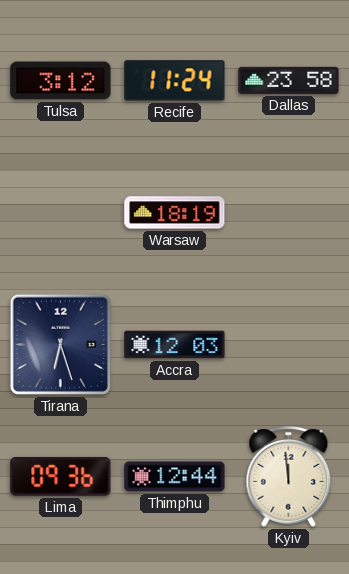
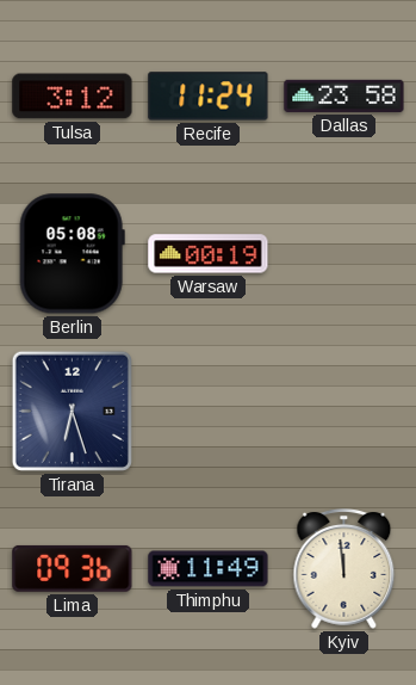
Berlin: none -> 05:08 (72, 254)
Warsaw: 18:19 -> 00:19 (209, 254)
Accra: 12:03 -> none (175, 345)
Thimphu: 12:44 -> 11:49 (209, 569)
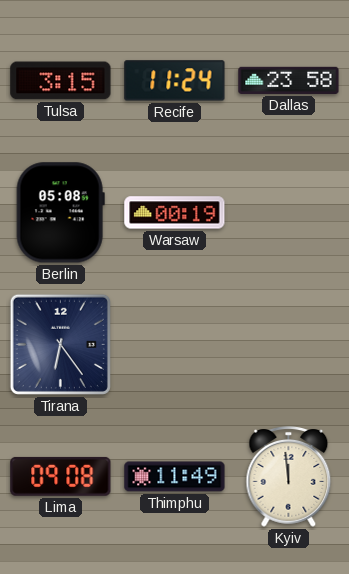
Tulsa: 3:12 -> 3:15 (61, 81)
Tirana: 6:27 -> 6:24 (60, 344)
Lima: 09:36 -> 09:08 (61, 476)
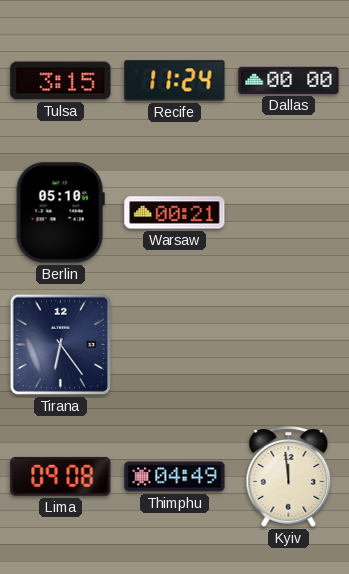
Dallas: 23:58 -> 00:00 (289, 80)
Berlin: 05:08 -> 05:10 (60, 213)
Warsaw: 00:19 -> 00:21 (175, 213)
Thimphu: 11:49 -> 04:49 (175, 477)
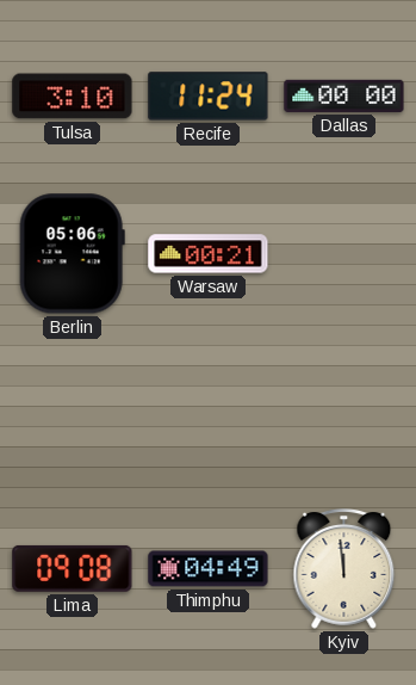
Tulsa: 3:15 -> 3:10 (73, 97)
Berlin: 05:10 -> 05:06 (72, 254)
Tirana: 6:24 -> none (60, 344)
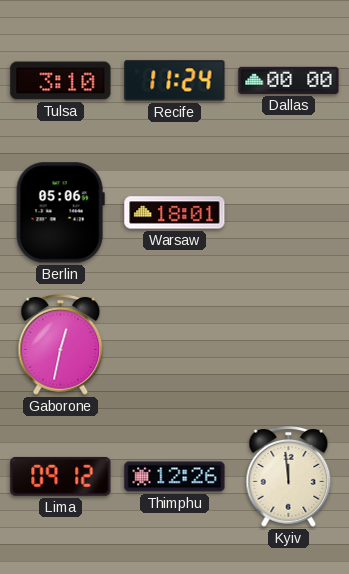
Warsaw: 00:21 -> 18:01 (175, 213)
Gaborone: none -> 12:32 (61, 345)
Lima: 09:08 -> 09:12 (61, 476)
Thimphu: 04:49 -> 12:26 (175, 477)
